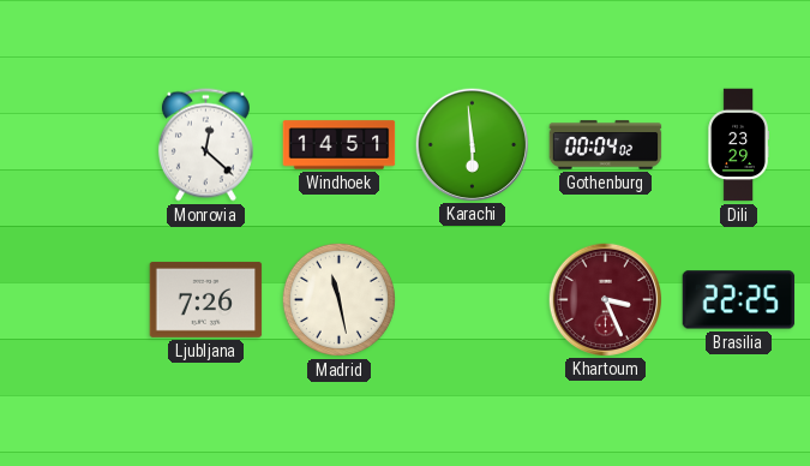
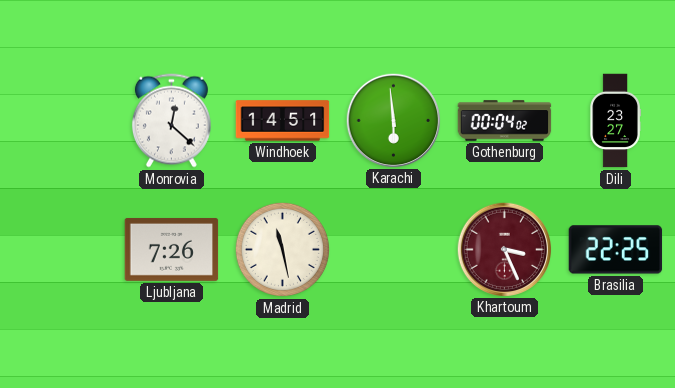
Dili: 23:29 -> 23:27 (615, 121)
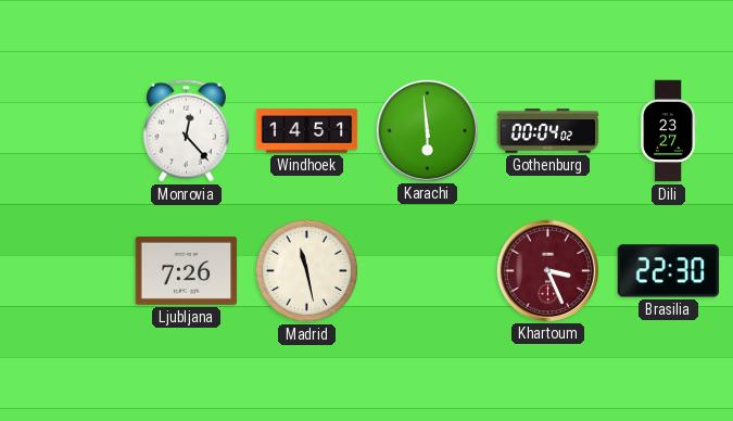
Monrovia: 12:22 -> 12:23 (186, 131)
Brasilia: 22:25 -> 22:30 (669, 271)
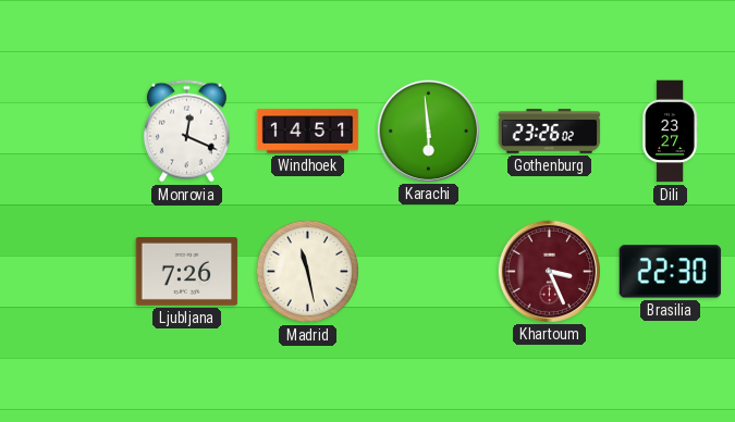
Monrovia: 12:23 -> 12:19 (186, 132)
Gothenburg: 00:04 -> 23:26 (550, 132)
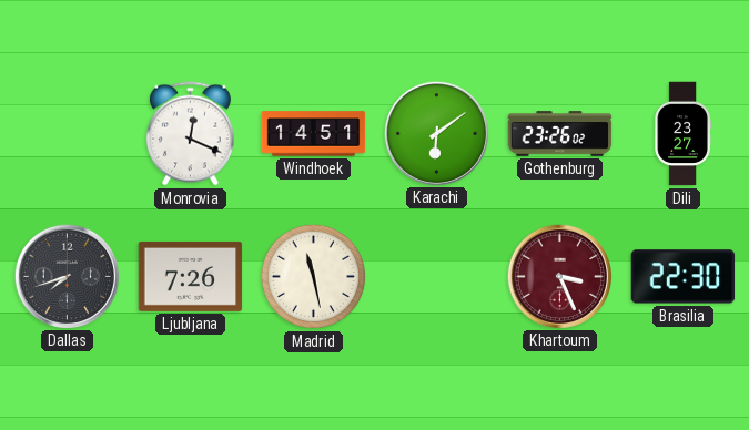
Karachi: 5:59 -> 6:09 (436, 133)
Dallas: none -> 7:42 (67, 276)
